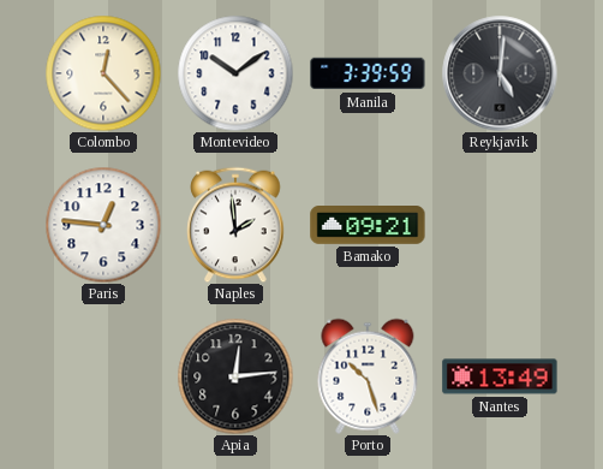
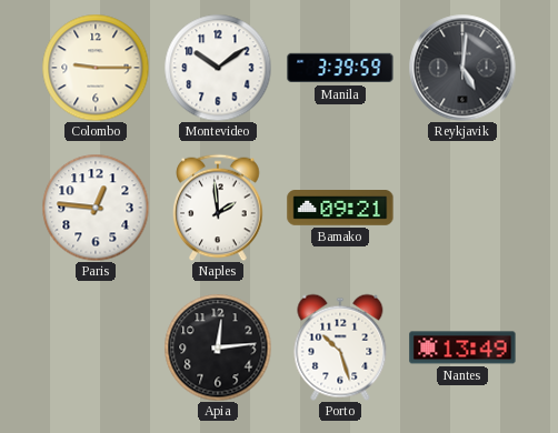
Colombo: 12:23 -> 9:15 (96, 68)
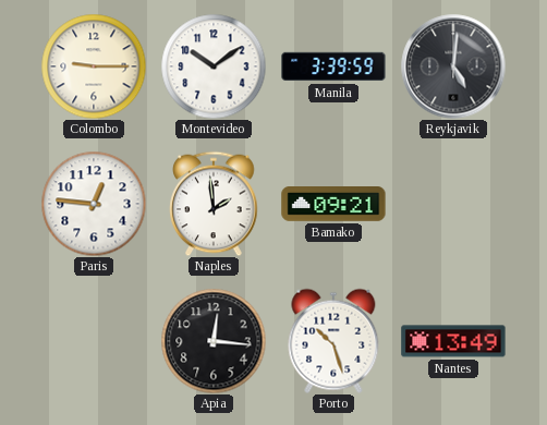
Apia: 12:14 -> 12:16 (214, 341)
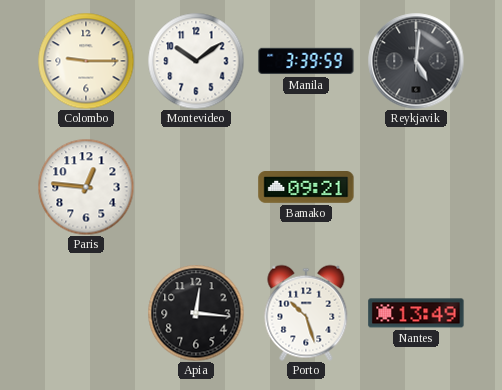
Naples: 1:59 -> none (214, 204)
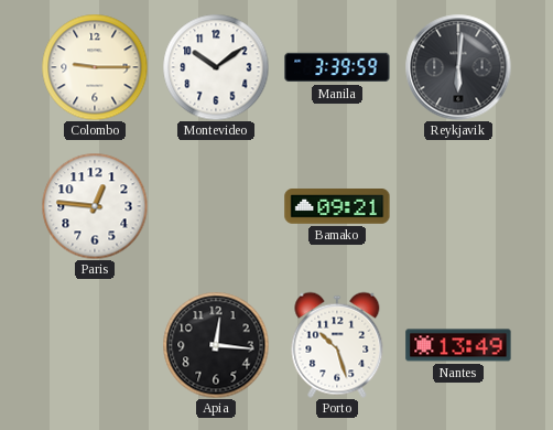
Reykjavik: 5:01 -> 6:01 (458, 67)
